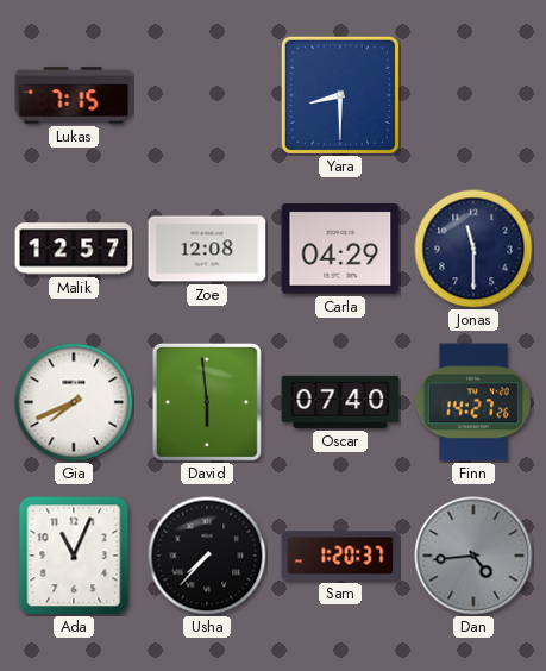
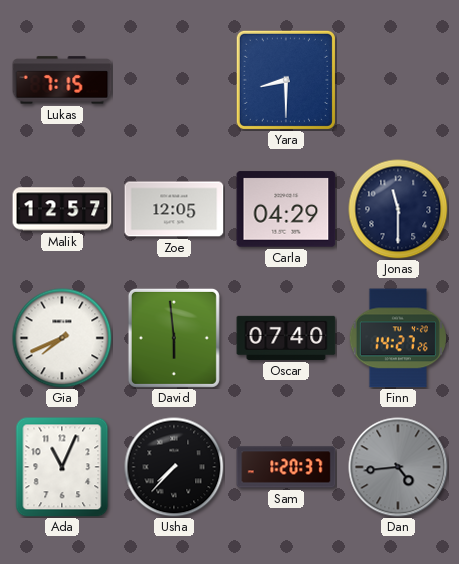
Zoe: 12:08 -> 12:05 (174, 209)
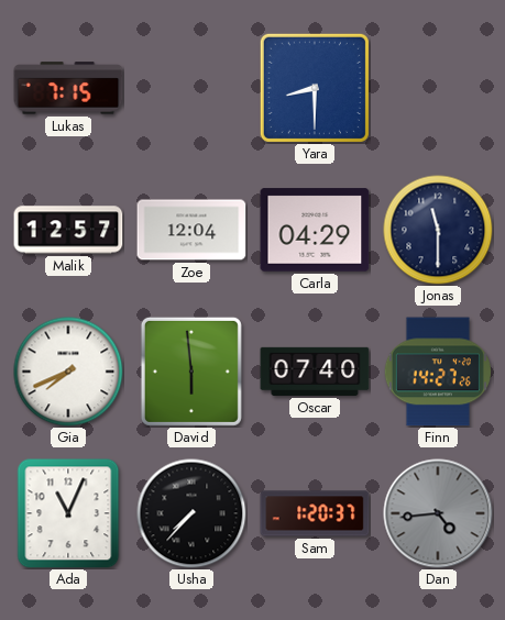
Zoe: 12:05 -> 12:04 (191, 230)
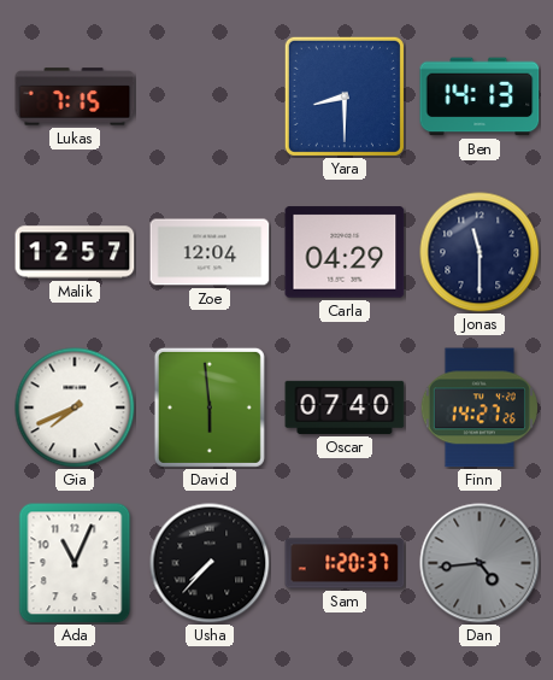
Ben: none -> 14:13 (480, 96)
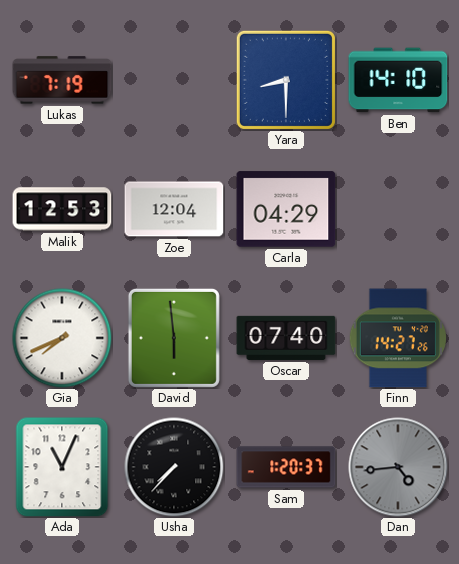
Lukas: 7:15 -> 7:19 (62, 80)
Ben: 14:13 -> 14:10 (398, 80)
Malik: 12:57 -> 12:53 (62, 209)
Jonas: 11:30 -> none (480, 252)
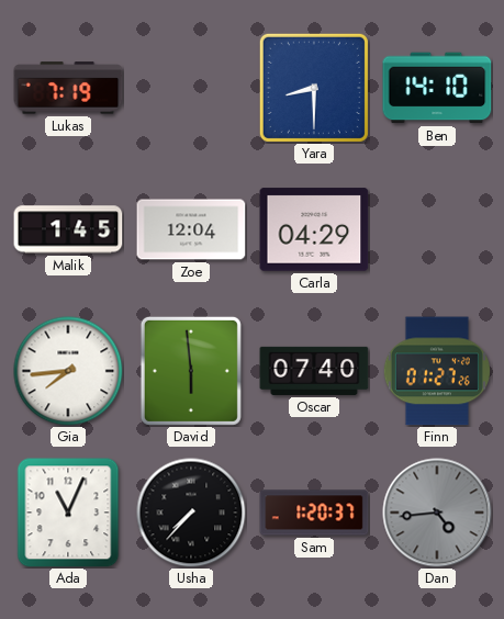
Malik: 12:53 -> 1:45 (68, 229)
Gia: 7:41 -> 7:44 (68, 371)
Finn: 14:27 -> 01:27 (437, 371)
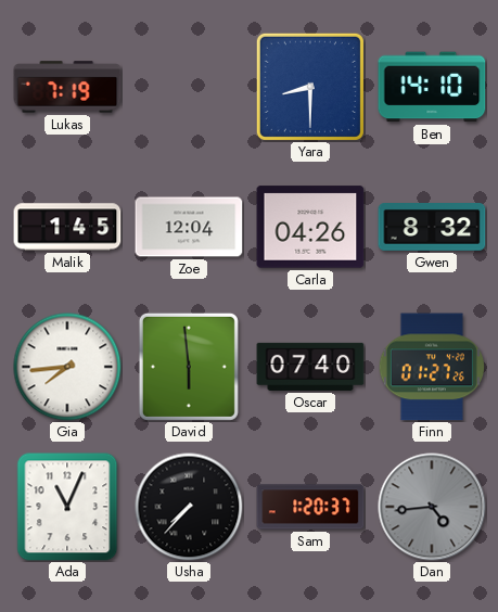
Carla: 04:29 -> 04:26 (310, 227)
Gwen: none -> 8:32 (432, 228)
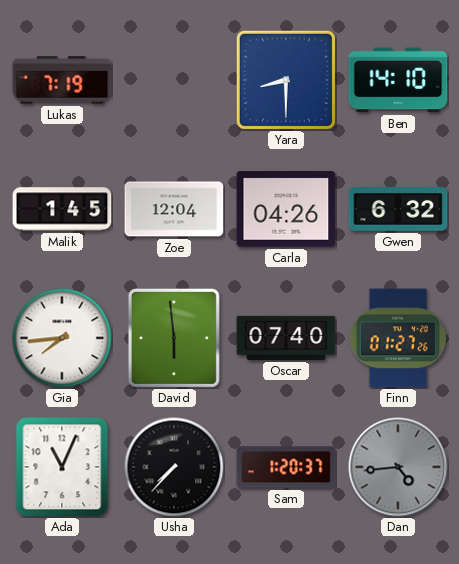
Gwen: 8:32 -> 6:32 (398, 210)
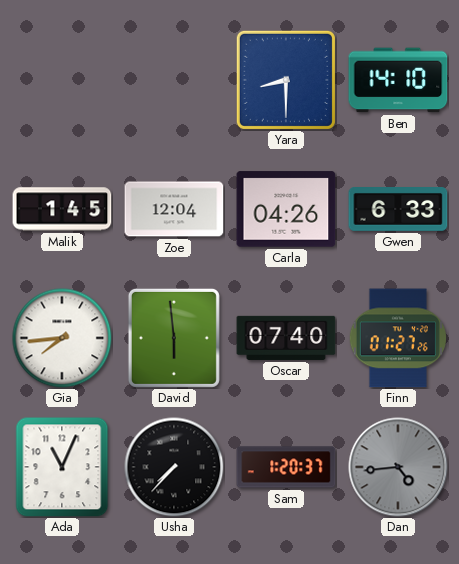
Lukas: 7:19 -> none (62, 80)
Gwen: 6:32 -> 6:33 (398, 210)
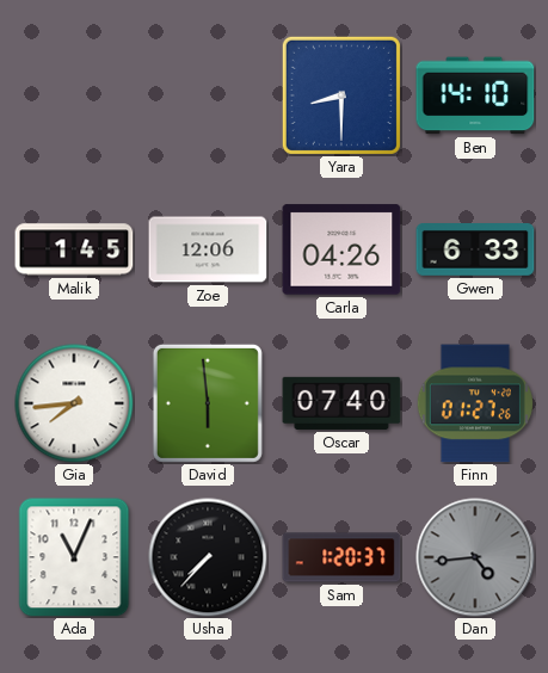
Zoe: 12:04 -> 12:06 (208, 249)
